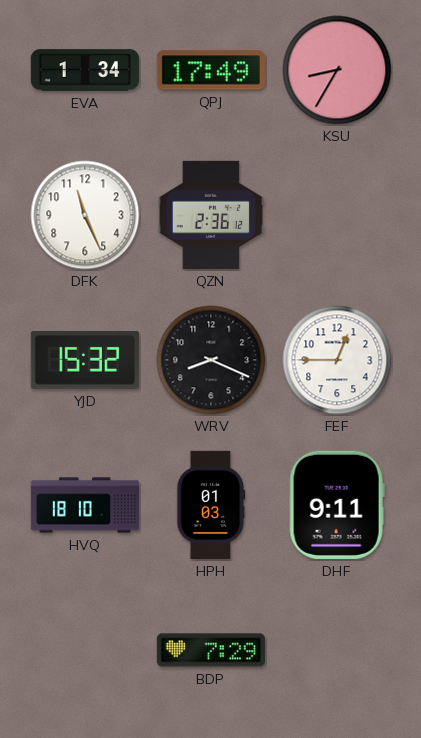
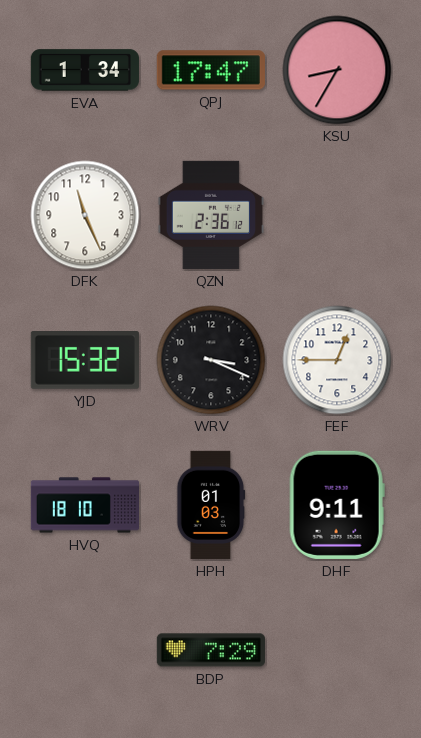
QPJ: 17:49 -> 17:47 (211, 70)
WRV: 8:19 -> 3:19 (211, 360)
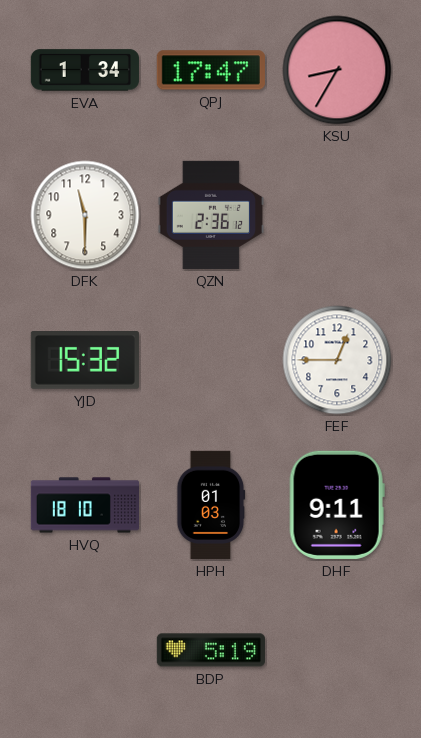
DFK: 11:26 -> 11:30 (85, 215)
WRV: 3:19 -> none (211, 360)
BDP: 7:29 -> 5:19 (211, 650)
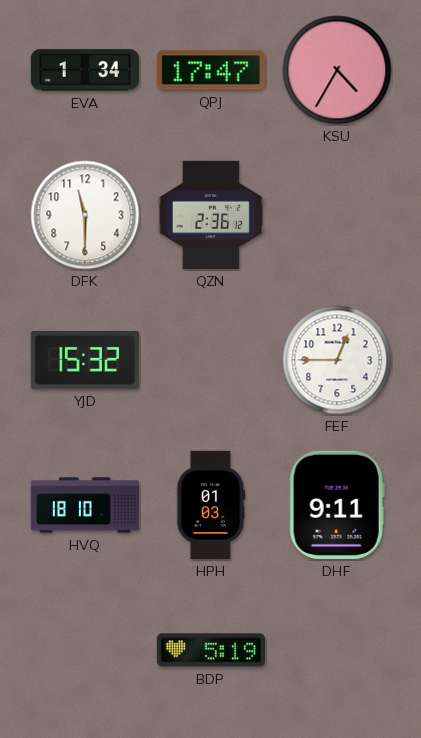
KSU: 8:35 -> 4:35 (337, 70)
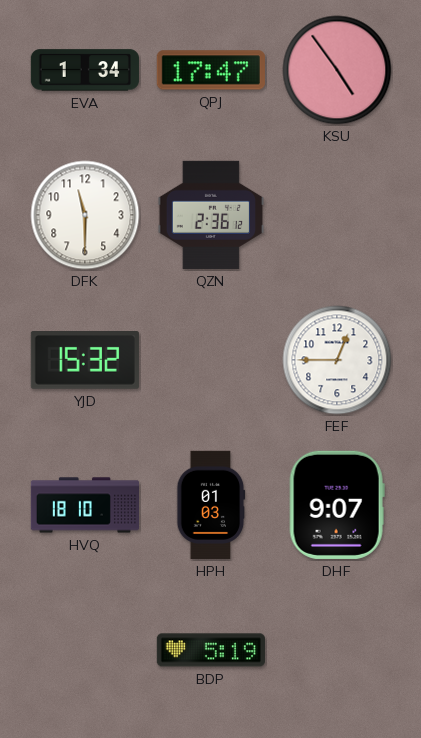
KSU: 4:35 -> 4:54 (337, 70)
DHF: 9:11 -> 9:07 (337, 505)
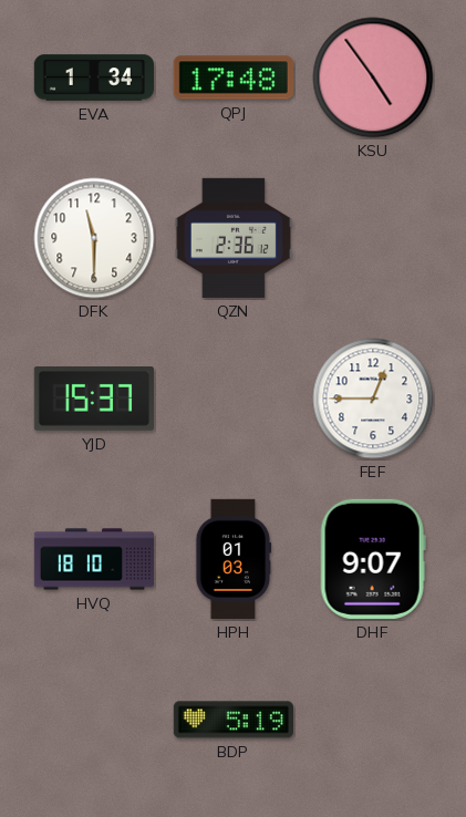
QPJ: 17:47 -> 17:48 (234, 77)
YJD: 15:32 -> 15:37 (94, 400)
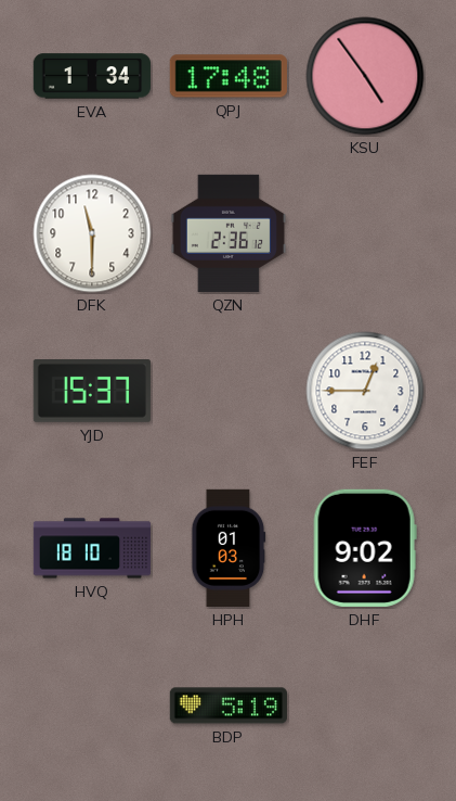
DHF: 9:07 -> 9:02 (365, 548)
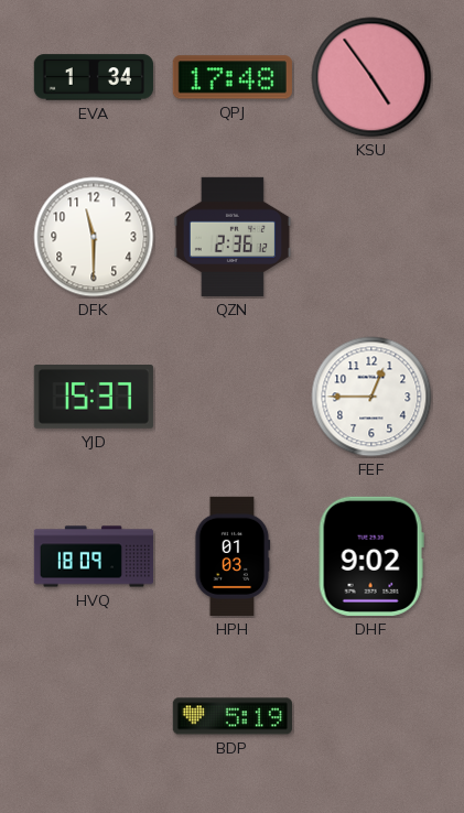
HVQ: 18:10 -> 18:09 (93, 556)
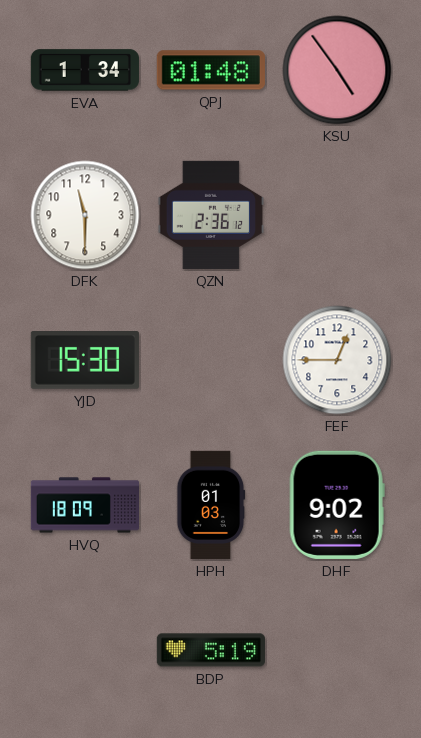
QPJ: 17:48 -> 01:48 (211, 70)
YJD: 15:37 -> 15:30 (85, 361)
